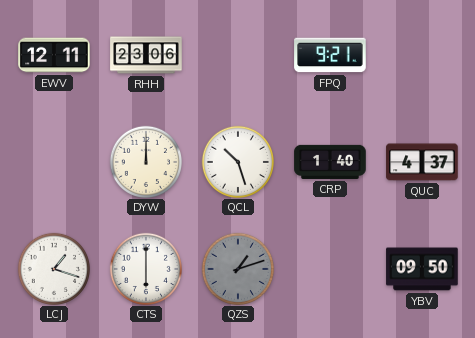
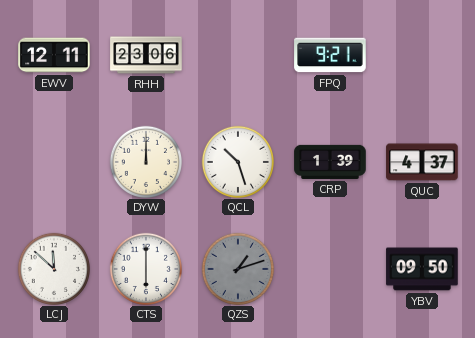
CRP: 1:40 -> 1:39 (330, 162)
LCJ: 1:18 -> 11:52 (53, 268)
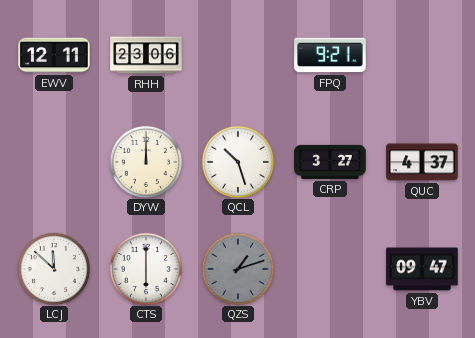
CRP: 1:39 -> 3:27 (330, 162)
YBV: 09:50 -> 09:47 (422, 269)
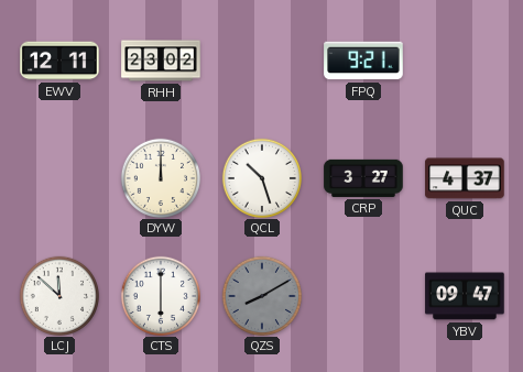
RHH: 23:06 -> 23:02 (161, 61)
QZS: 1:12 -> 8:10 (261, 295)
